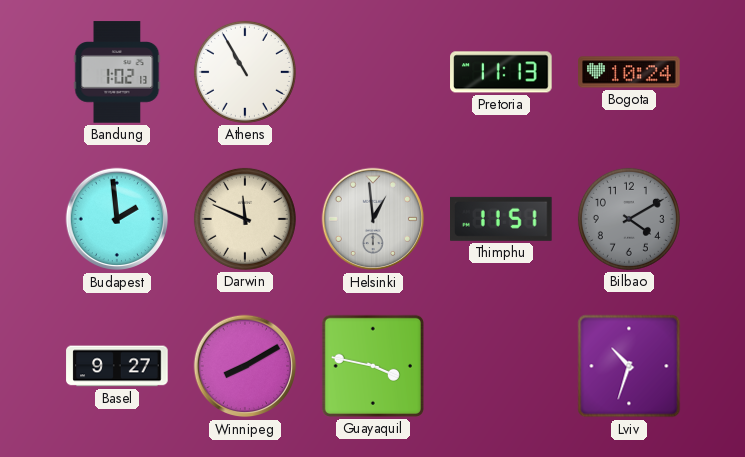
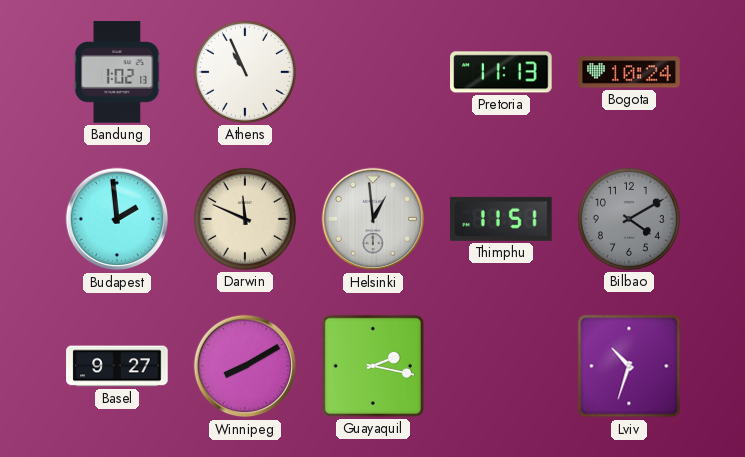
Athens: 10:55 -> 10:56 (245, 72)
Guayaquil: 3:47 -> 2:17 (373, 366)
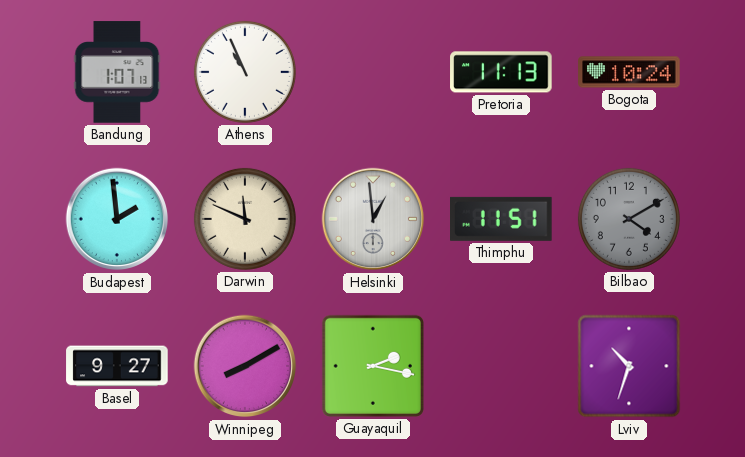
Bandung: 1:02 -> 1:07 (117, 72)
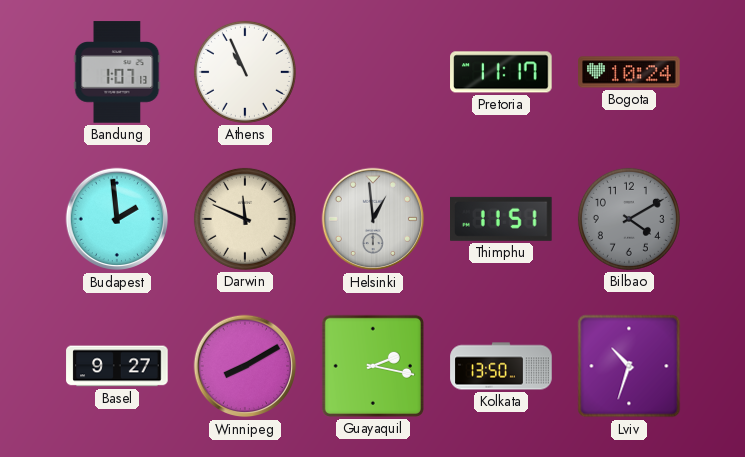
Pretoria: 11:13 -> 11:17 (501, 72)
Kolkata: none -> 13:50 (501, 366)
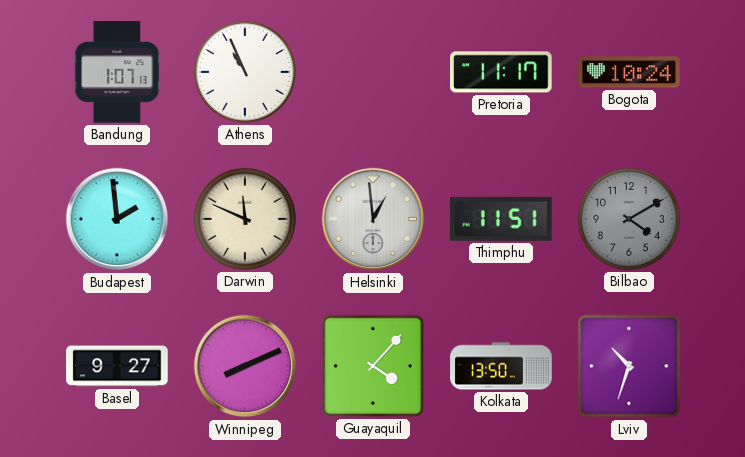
Winnipeg: 8:10 -> 8:11 (245, 366)
Guayaquil: 2:17 -> 4:07 (373, 366)
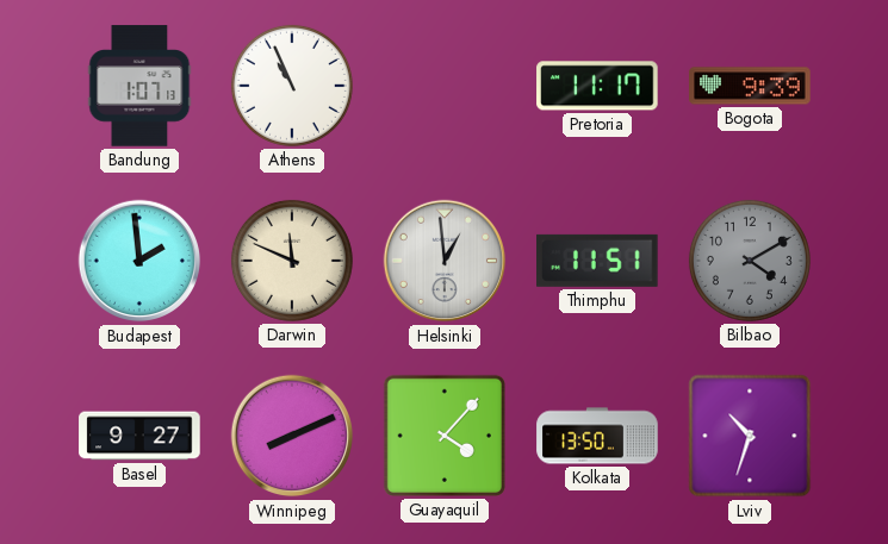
Bogota: 10:24 -> 9:39 (750, 86)
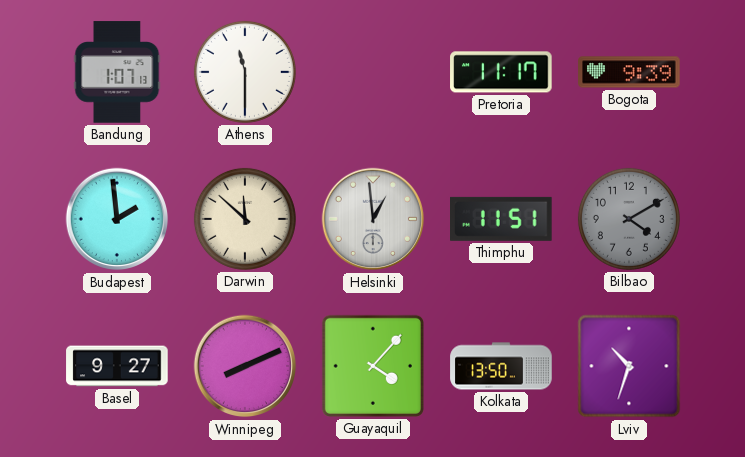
Athens: 10:56 -> 11:30 (245, 72)
Darwin: 11:49 -> 11:52 (245, 219)
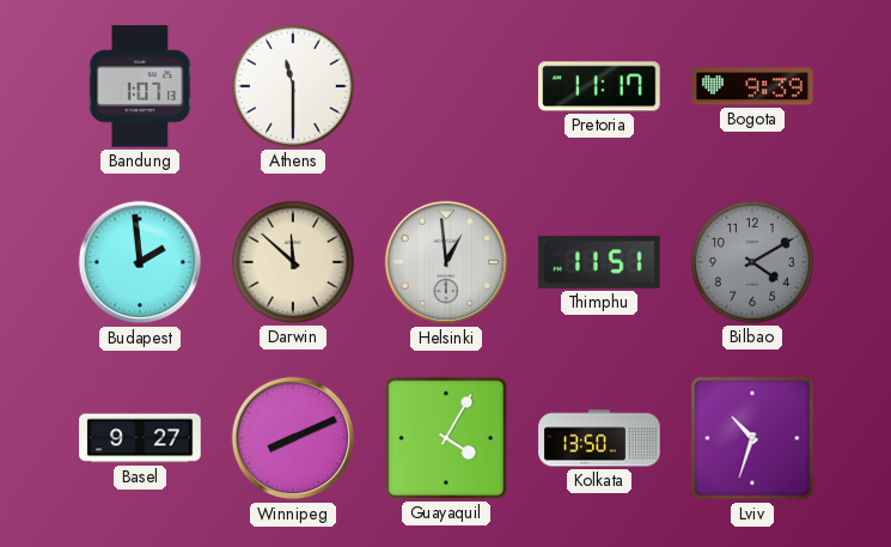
Guayaquil: 4:07 -> 4:05 (446, 438)
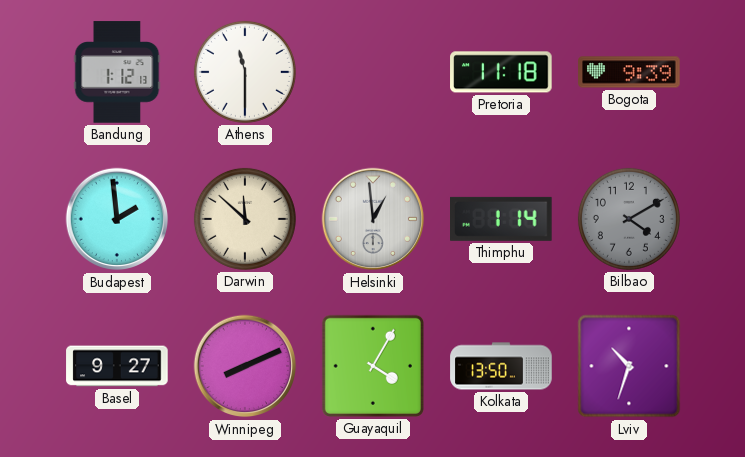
Bandung: 1:07 -> 1:12 (117, 72)
Pretoria: 11:17 -> 11:18 (501, 72)
Thimphu: 11:51 -> 1:14 (502, 219)
